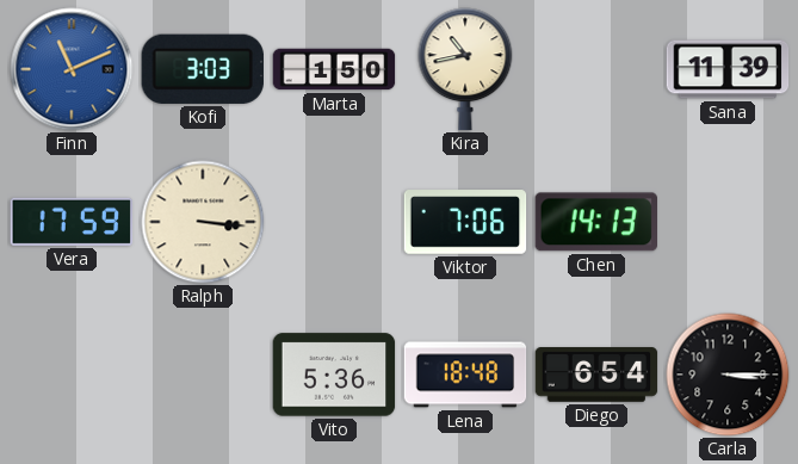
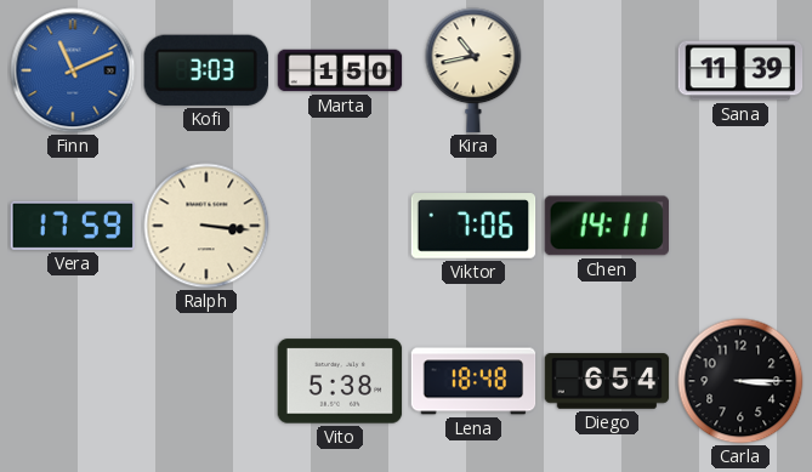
Chen: 14:13 -> 14:11 (606, 226)
Vito: 5:36 -> 5:38 (340, 381)
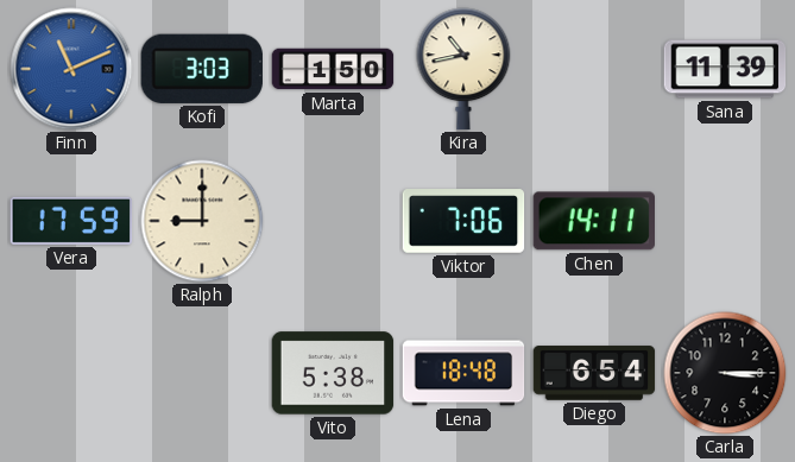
Ralph: 3:16 -> 9:00 (202, 221)
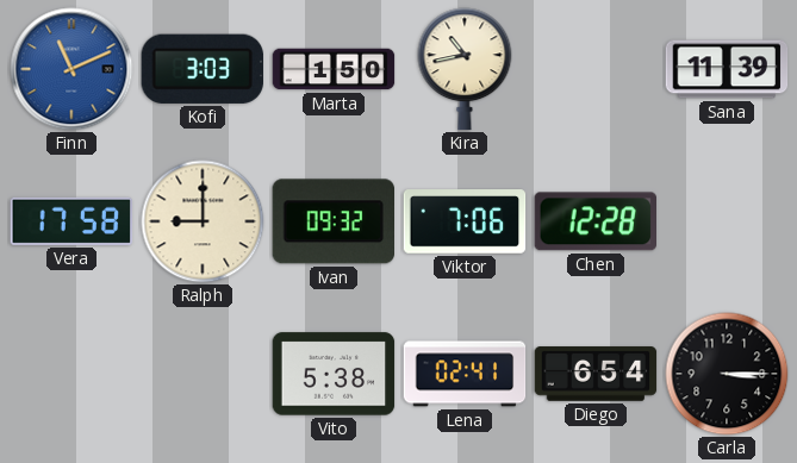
Vera: 17:59 -> 17:58 (71, 221)
Ivan: none -> 09:32 (332, 221)
Chen: 14:11 -> 12:28 (594, 221)
Lena: 18:48 -> 02:41 (465, 374)
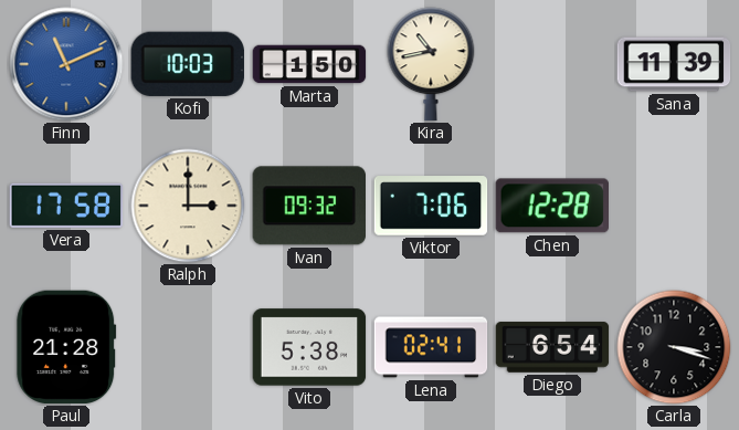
Kofi: 3:03 -> 10:03 (188, 64)
Ralph: 9:00 -> 3:00 (188, 206)
Paul: none -> 21:28 (66, 347)
Carla: 3:15 -> 3:18 (674, 347)
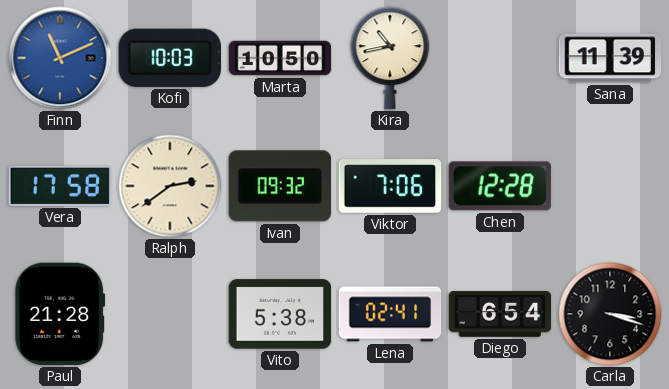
Marta: 1:50 -> 10:50 (280, 58)
Ralph: 3:00 -> 2:39 (170, 186)
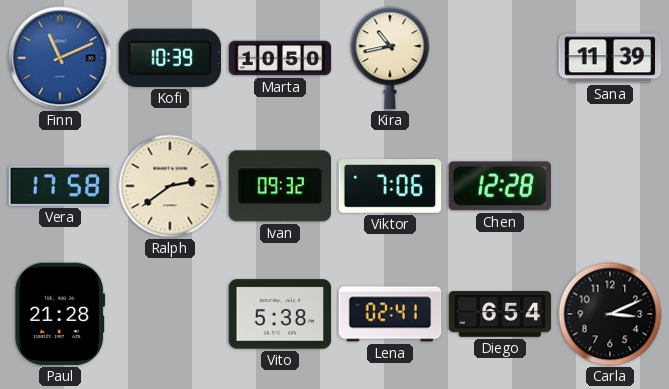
Kofi: 10:03 -> 10:39 (170, 58)
Carla: 3:18 -> 3:11 (610, 314)
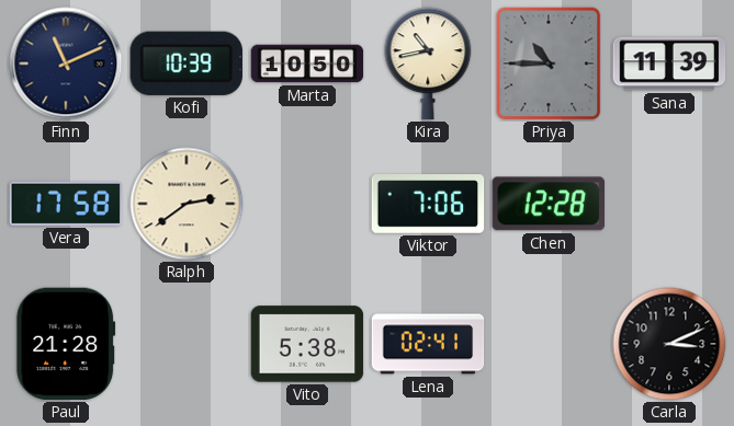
Finn dial: blue -> navy (66, 64)
Priya: none -> 10:45 (549, 64)
Ivan: 09:32 -> none (279, 186)
Diego: 6:54 -> none (500, 314)
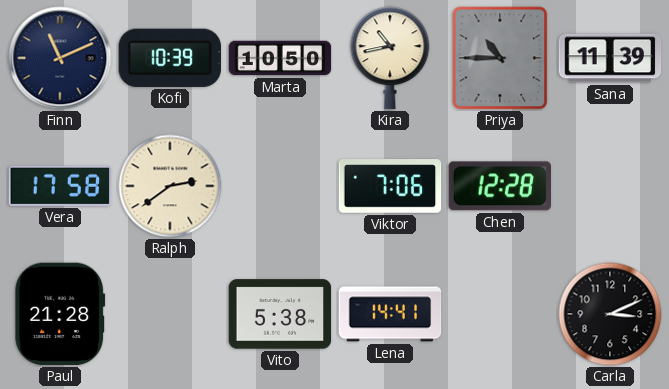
Lena: 02:41 -> 14:41 (390, 314)
